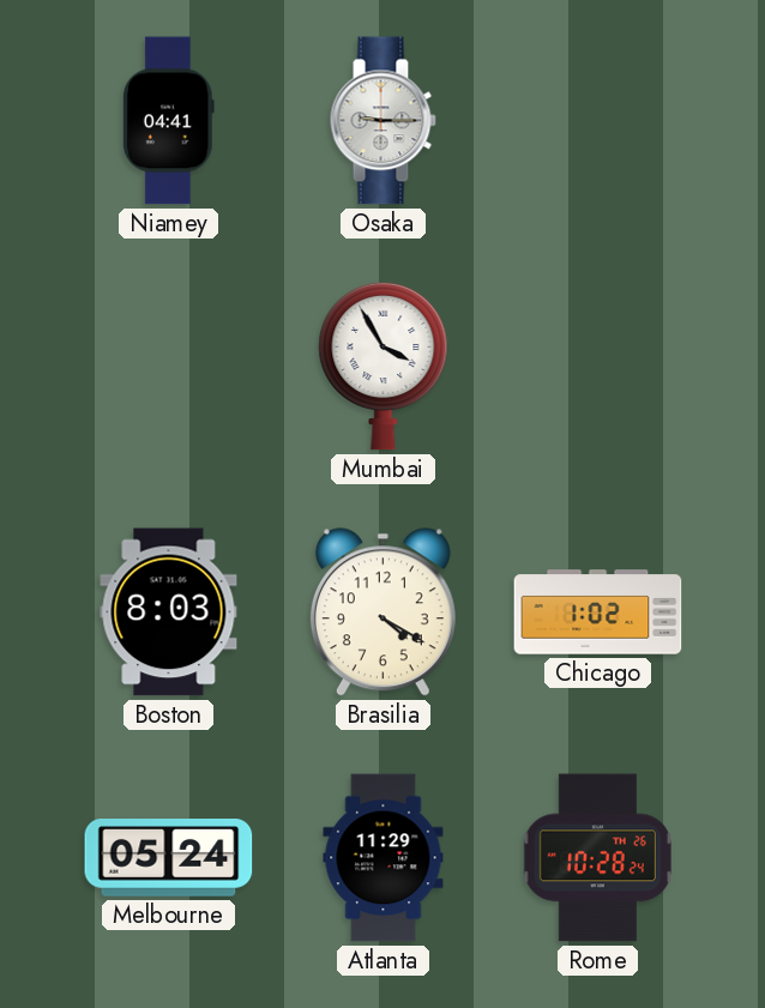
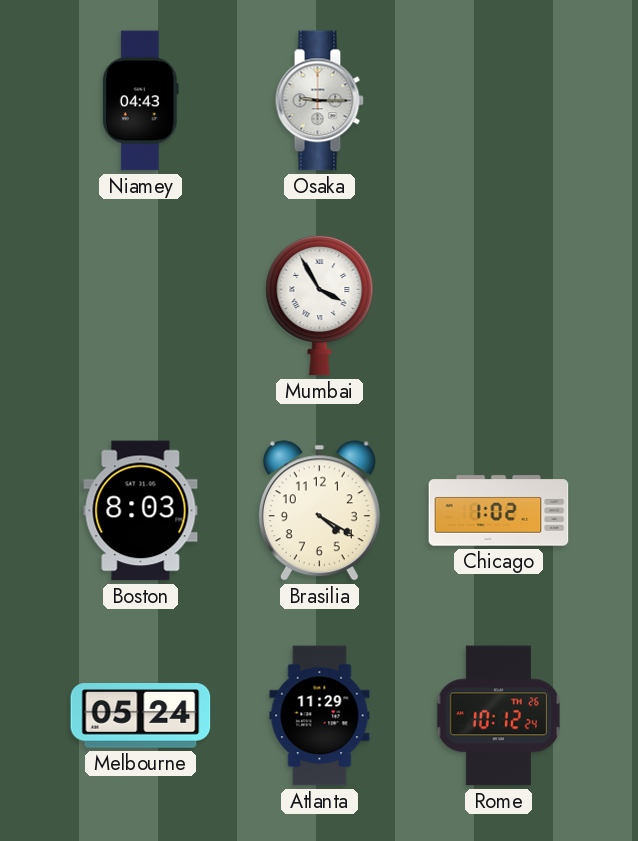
Niamey: 04:41 -> 04:43 (141, 101)
Rome: 10:28 -> 10:12 (498, 716)
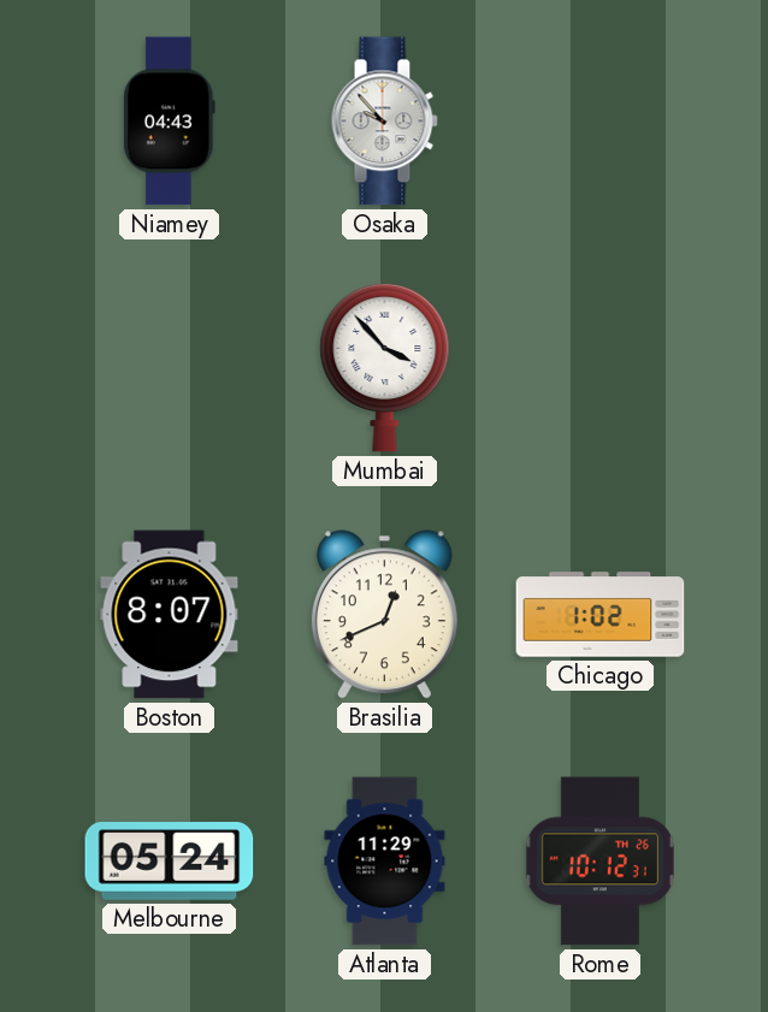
Osaka: 9:15 -> 9:53 (384, 122)
Mumbai: 3:55 -> 3:53 (385, 367)
Boston: 8:03 -> 8:07 (170, 615)
Brasilia: 4:20 -> 12:41 (384, 615)
Rome: 10:12:24 -> 10:12:31 (599, 862)
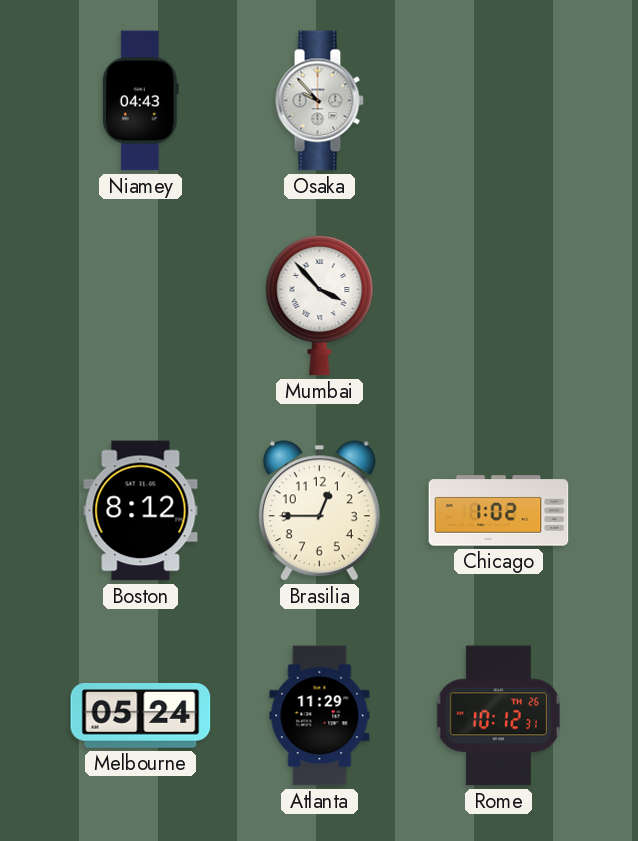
Boston: 8:07 -> 8:12 (141, 511)
Brasilia: 12:41 -> 12:45 (319, 511)
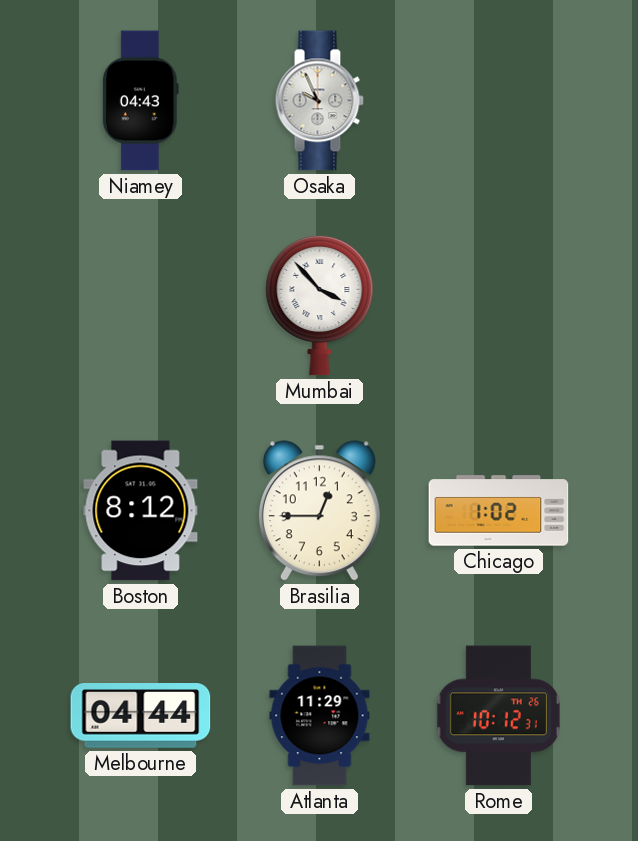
Osaka: 9:53 -> 9:56 (319, 101)
Melbourne: 05:24 -> 04:44 (141, 716)
